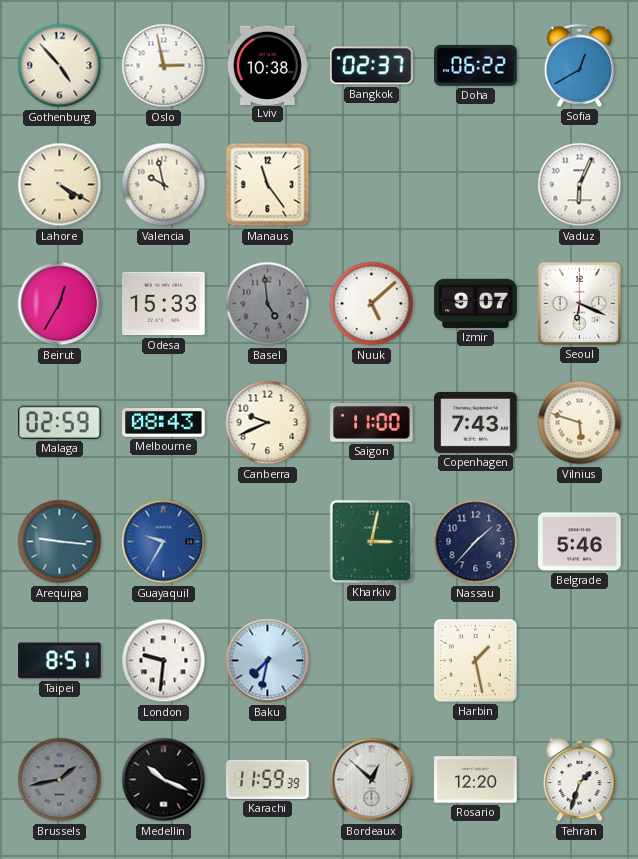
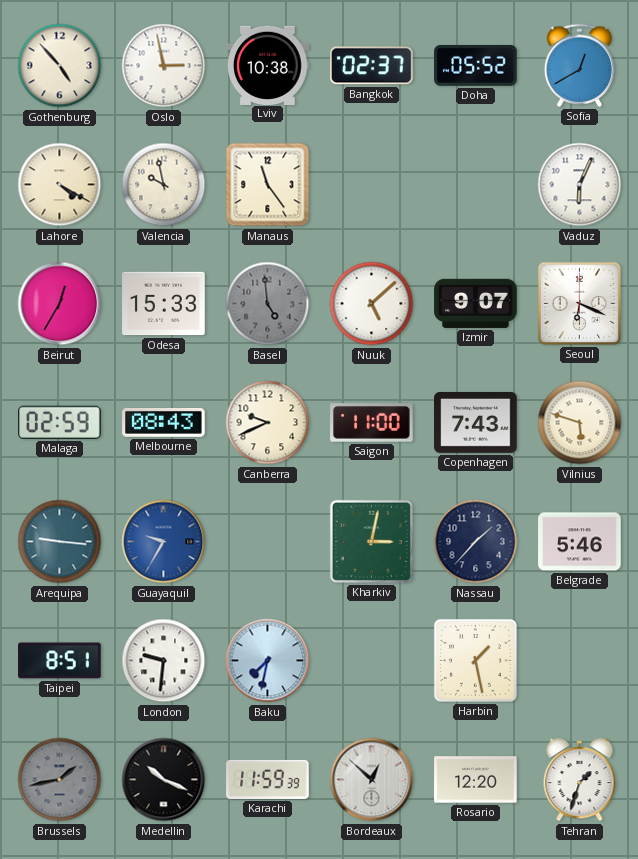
Doha: 06:22 -> 05:52 (476, 65)
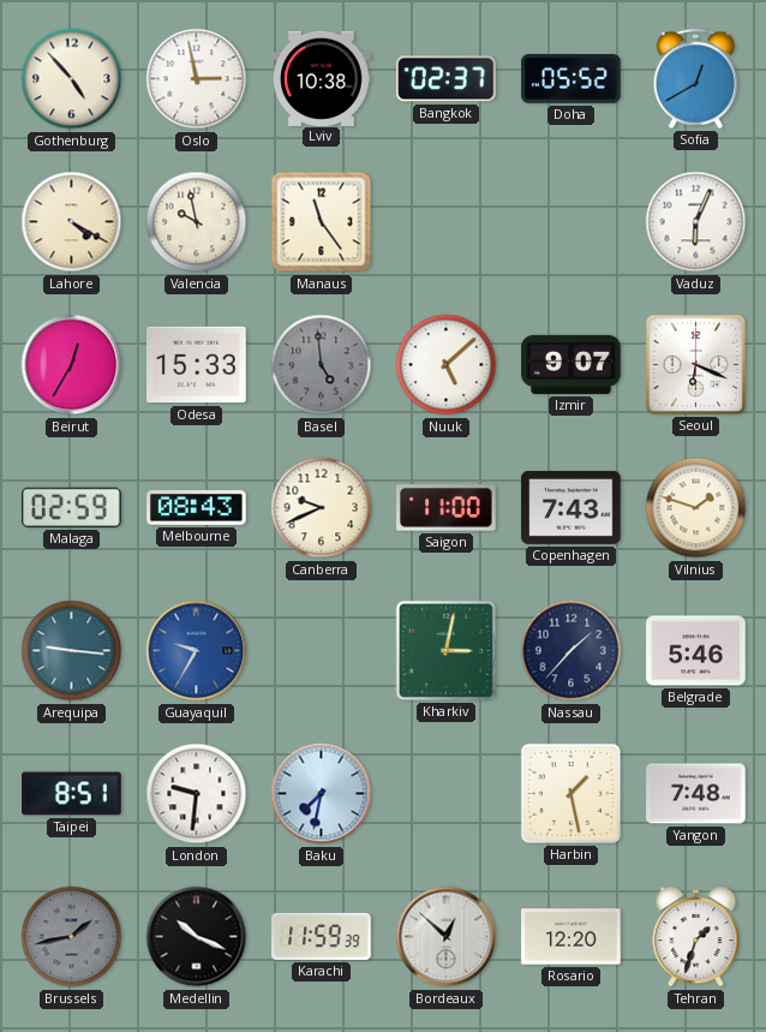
Vilnius: 5:48 -> 1:48 (696, 508)
Yangon: none -> 7:48 (696, 794)
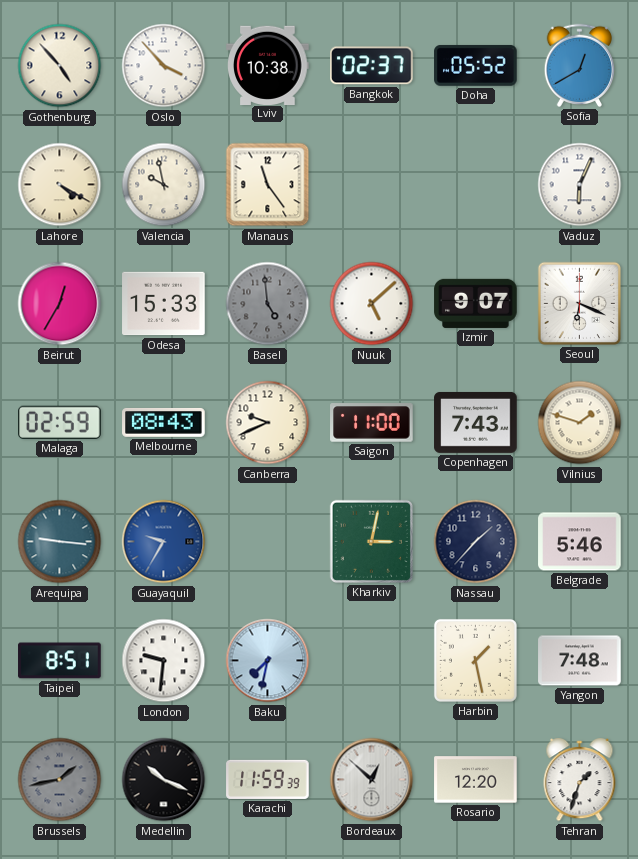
Oslo: 2:58 -> 3:53 (164, 66)
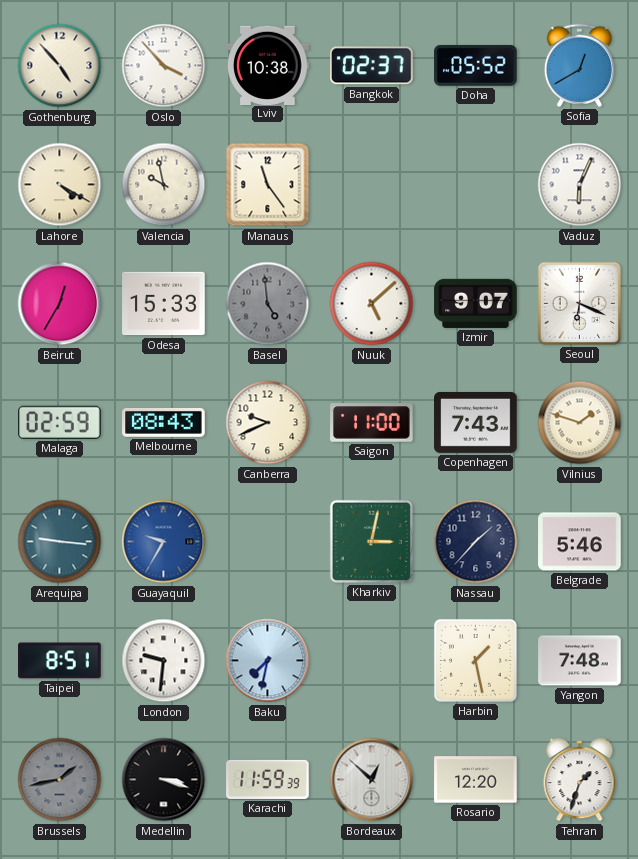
Medellin: 10:19 -> 3:18 (164, 780)
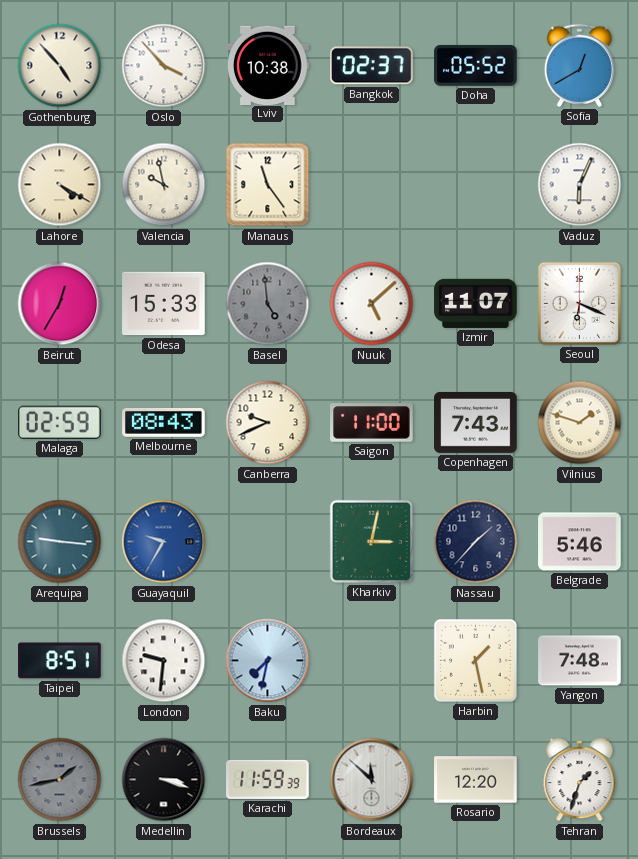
Izmir: 9:07 -> 11:07 (476, 303)
Bordeaux: 12:52 -> 11:52 (372, 780)
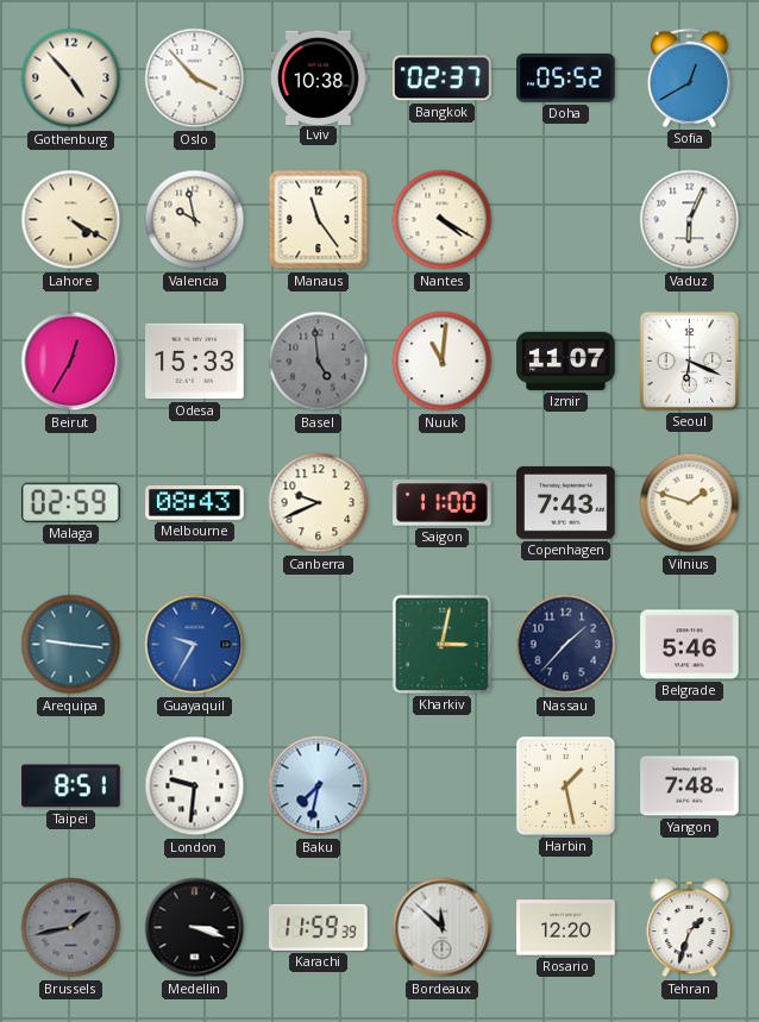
Nantes: none -> 4:20 (443, 220)
Nuuk: 5:08 -> 11:01 (443, 362)
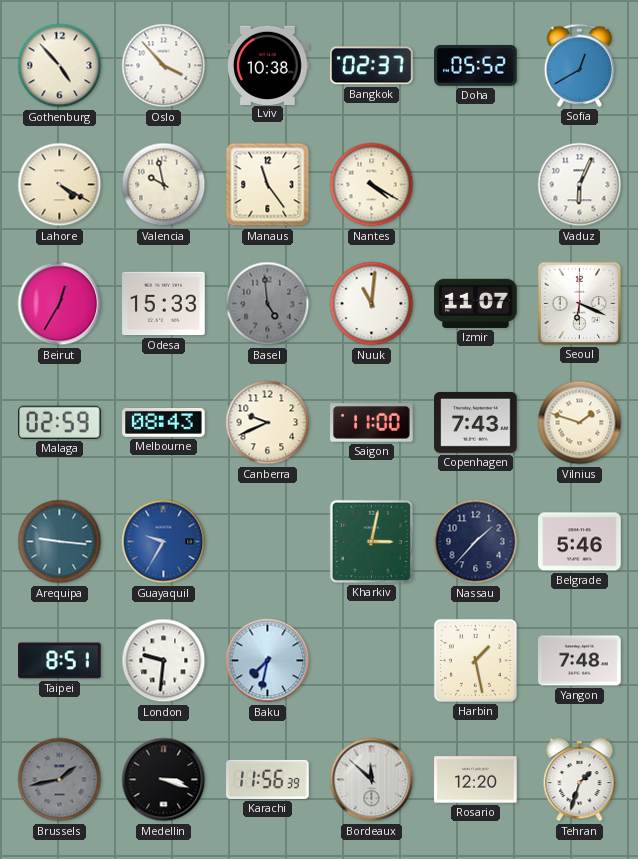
Karachi: 11:59 -> 11:56 (268, 779)
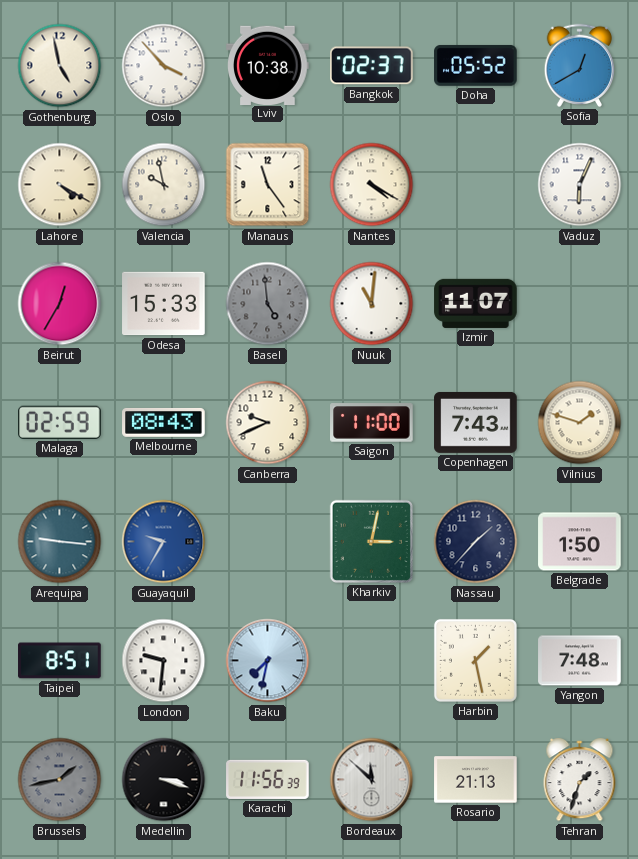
Gothenburg: 4:53 -> 4:58 (60, 66)
Seoul: 6:19 -> none (579, 303)
Belgrade: 5:46 -> 1:50 (580, 542)
Rosario: 12:20 -> 21:13 (476, 780)
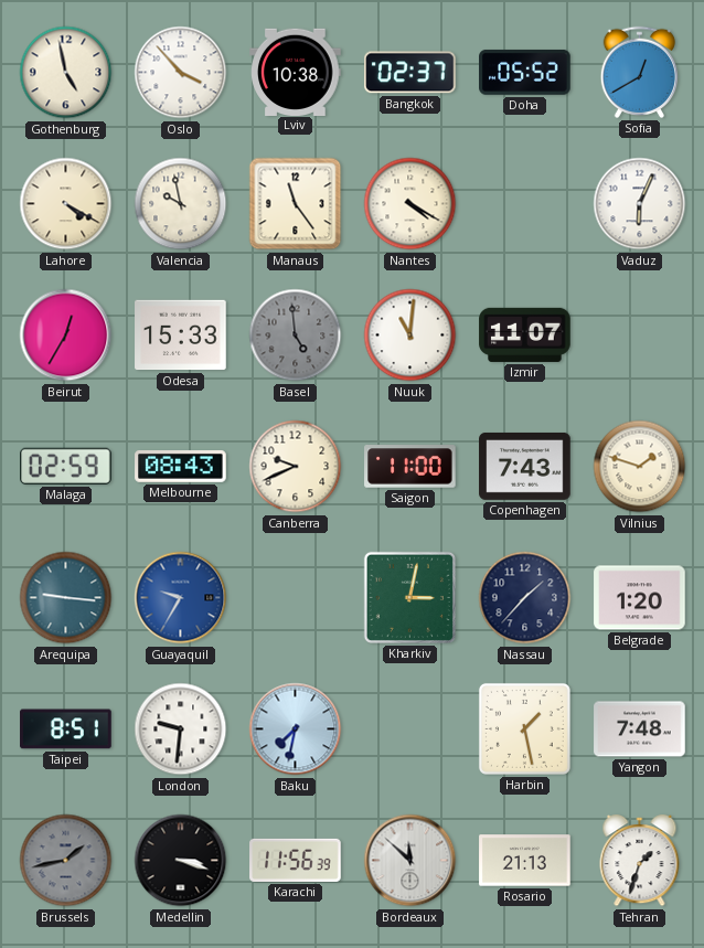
Belgrade: 1:50 -> 1:20 (640, 598)
